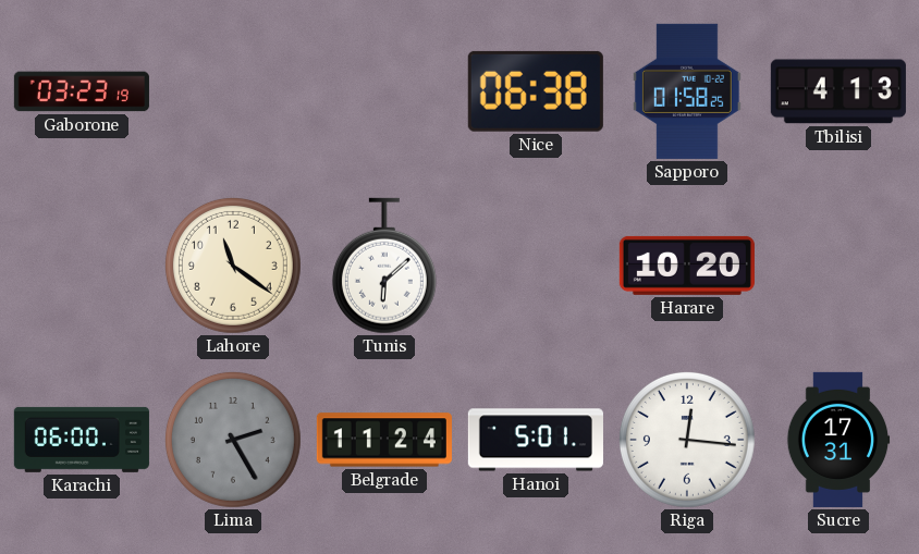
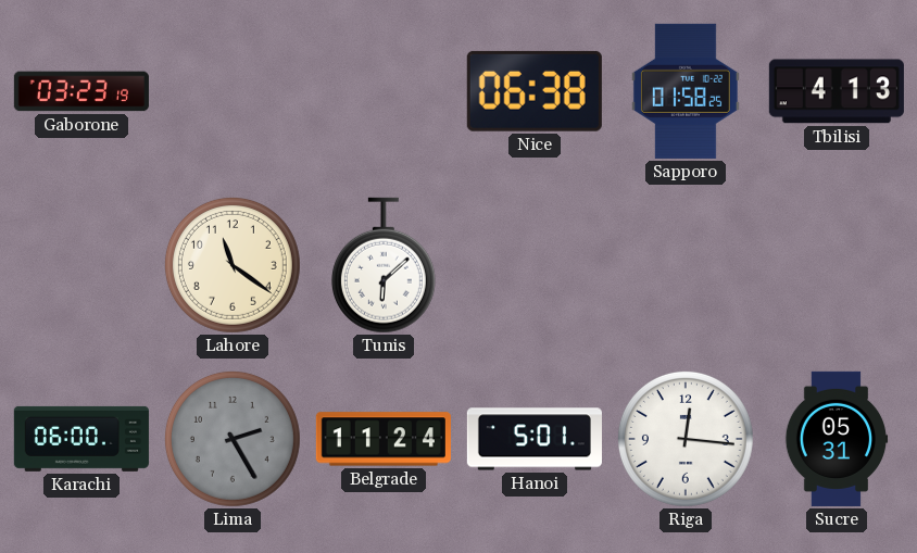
Harare: 10:20 -> none (687, 266)
Sucre: 17:31 -> 05:31 (837, 439)
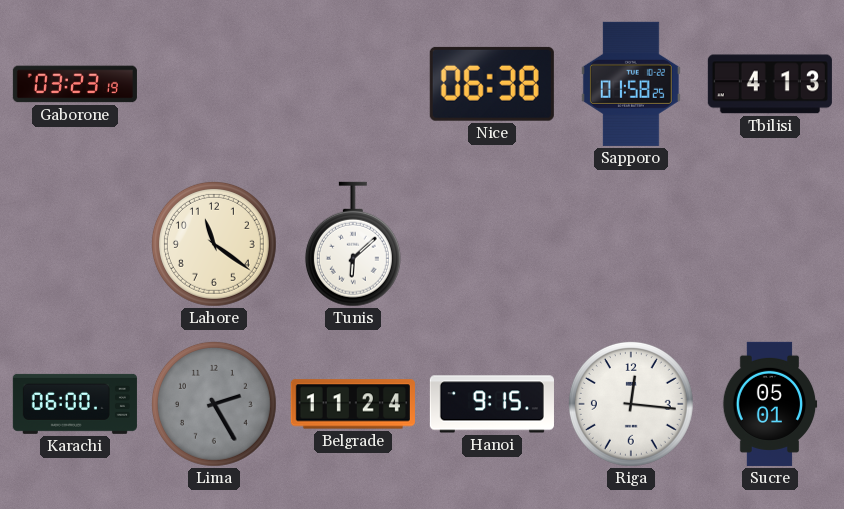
Hanoi: 5:01 -> 9:15 (492, 404)
Sucre: 05:31 -> 05:01 (770, 404)
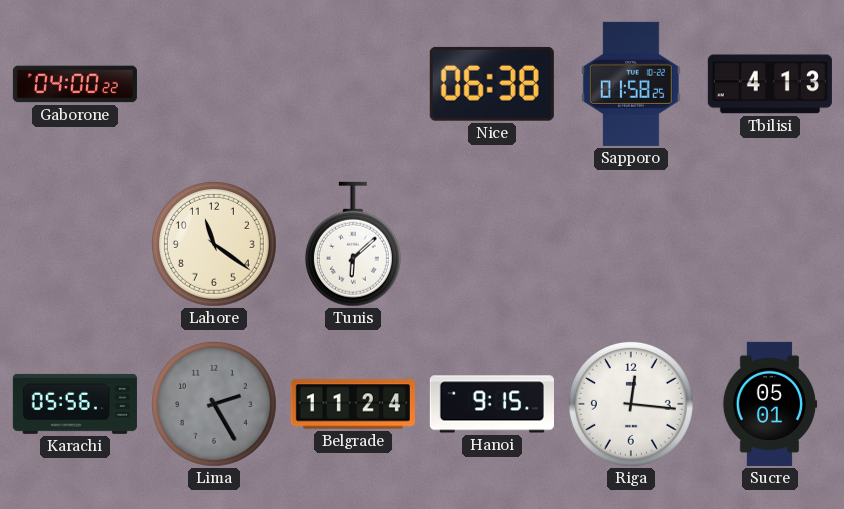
Gaborone: 03:23 -> 04:00 (75, 84)
Karachi: 06:00 -> 05:56 (75, 404)
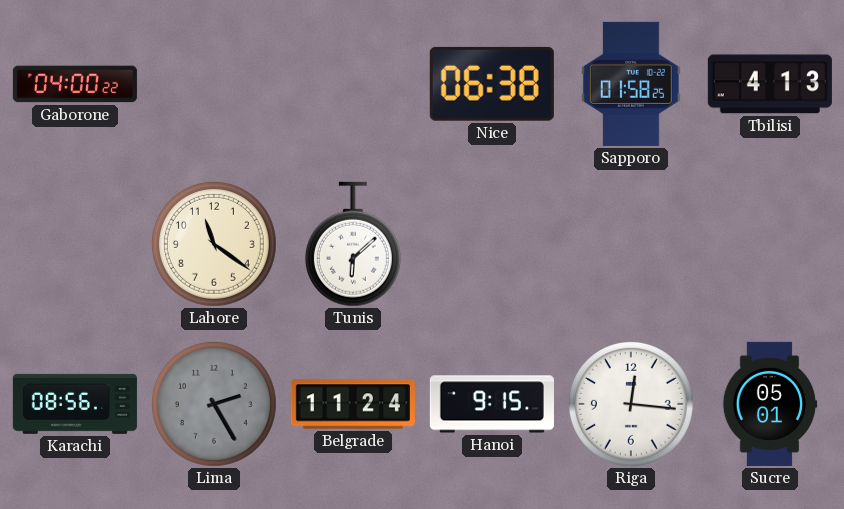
Karachi: 05:56 -> 08:56 (75, 404)
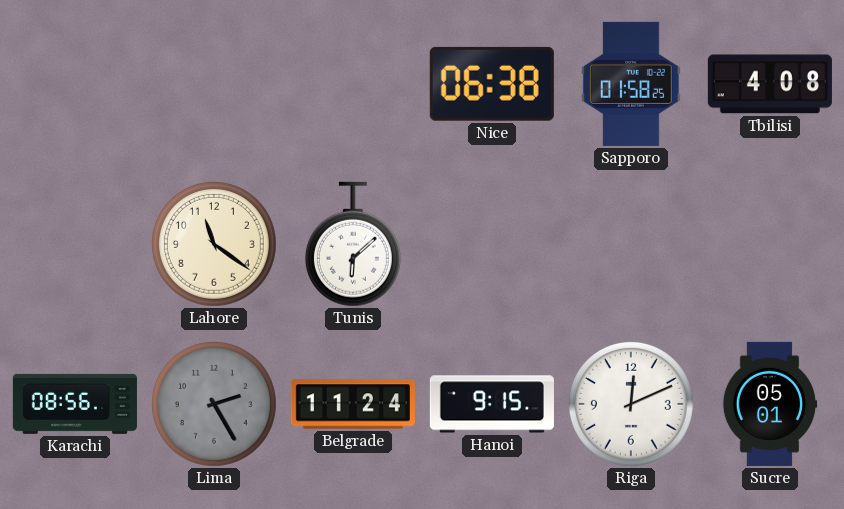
Gaborone: 04:00 -> none (75, 84)
Tbilisi: 4:13 -> 4:08 (770, 84)
Riga: 12:16 -> 12:11 (631, 404)
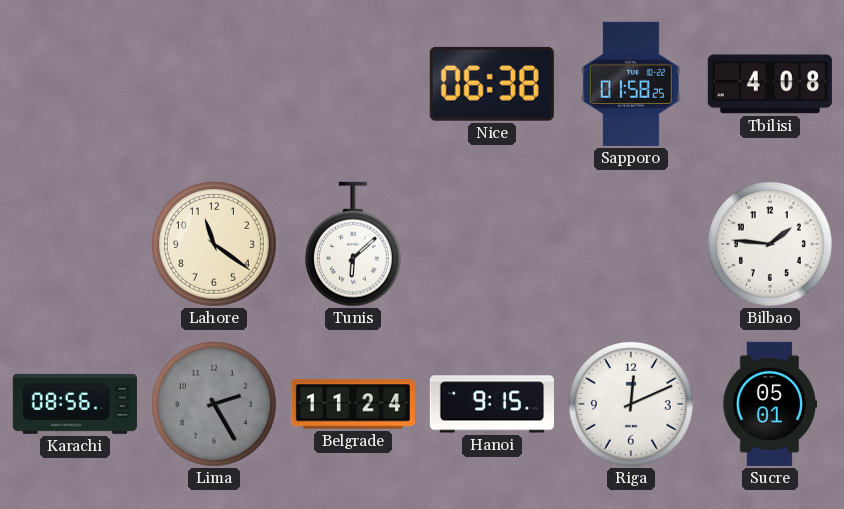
Bilbao: none -> 1:46 (770, 244)
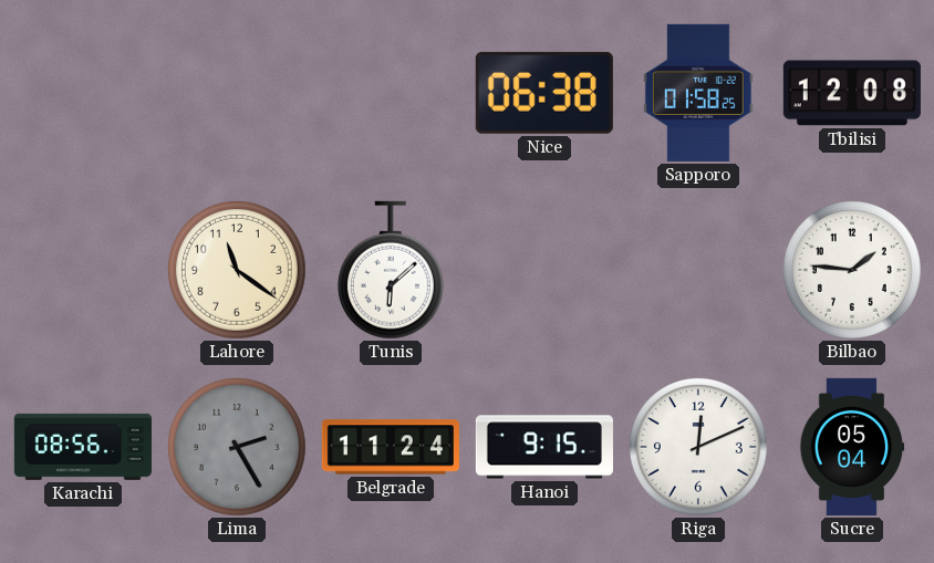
Tbilisi: 4:08 -> 12:08 (852, 93)
Sucre: 05:01 -> 05:04 (852, 447)
